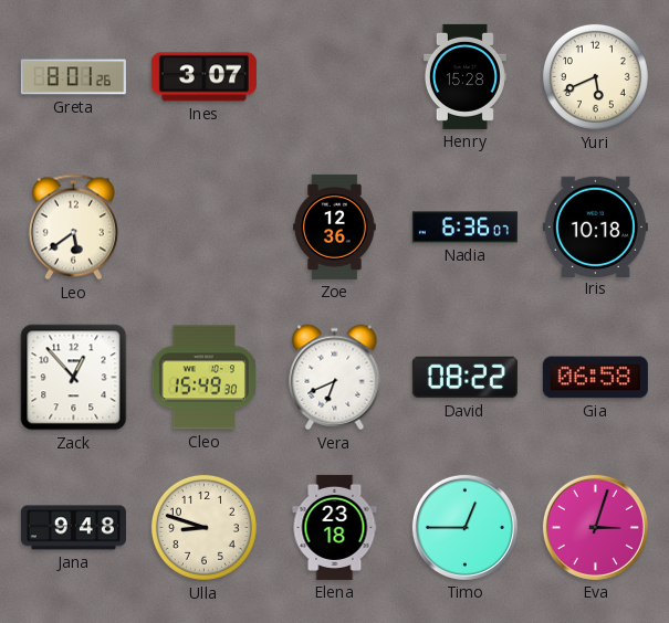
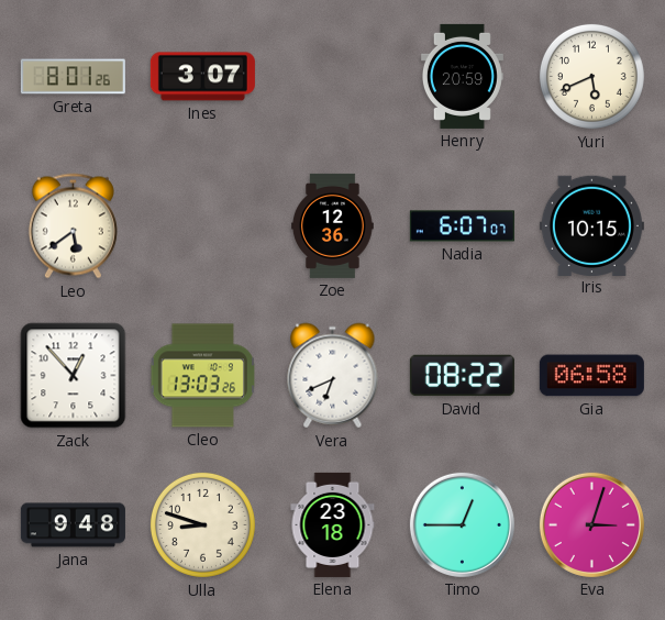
Henry: 15:28 -> 20:59 (462, 76)
Nadia: 6:36 -> 6:07 (462, 226)
Iris: 10:18 -> 10:15 (591, 225)
Cleo: 15:49 -> 13:03 (202, 376)
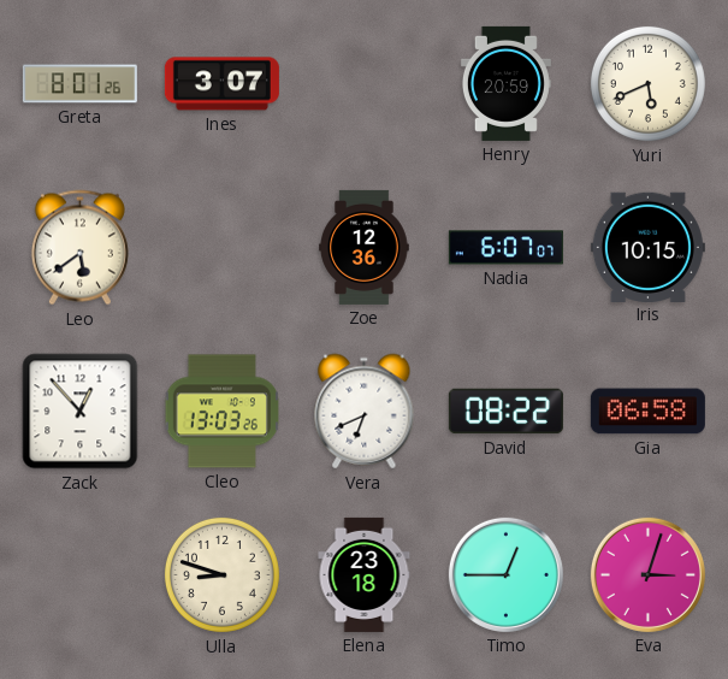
Jana: 9:48 -> none (73, 525)
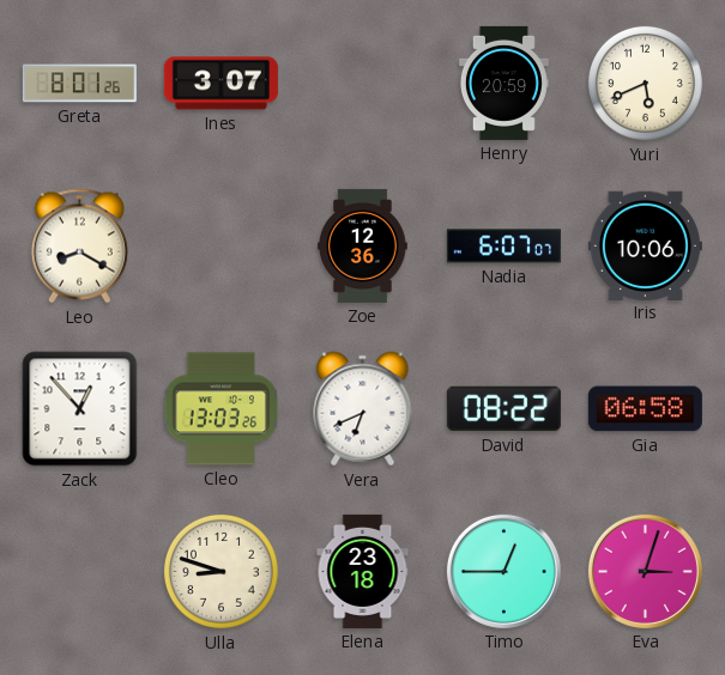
Leo: 5:39 -> 8:20 (79, 247)
Iris: 10:15 -> 10:06 (645, 245)
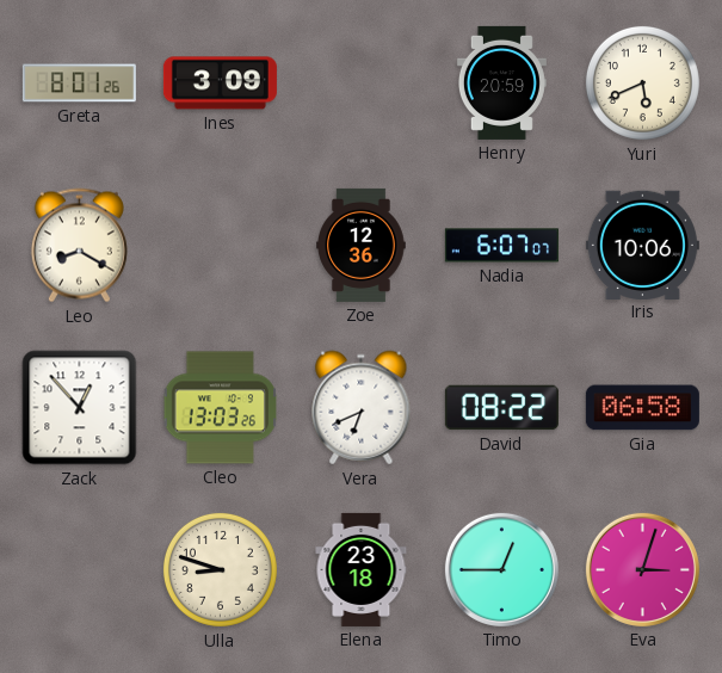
Ines: 3:07 -> 3:09 (220, 84)
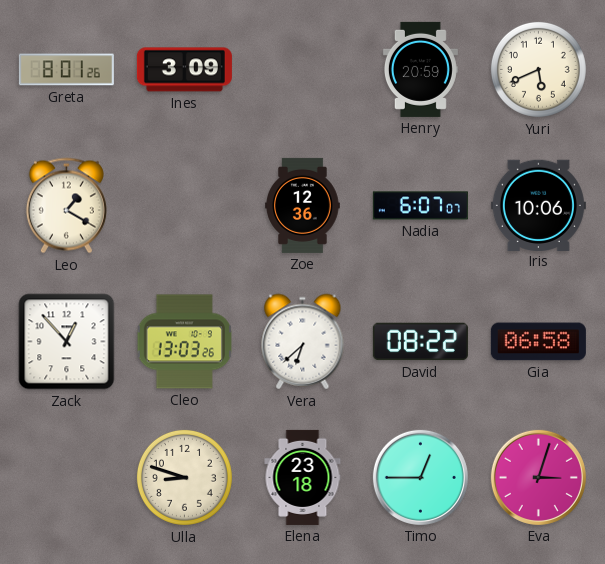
Leo: 8:20 -> 1:20 (66, 206)
Vera: 6:41 -> 6:38 (303, 342)
